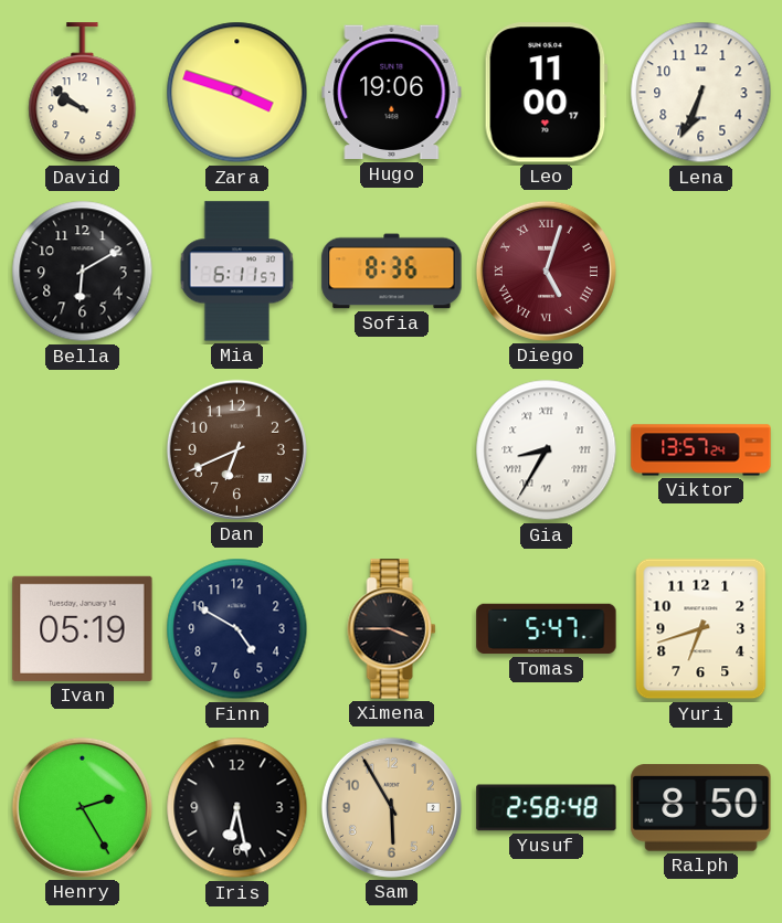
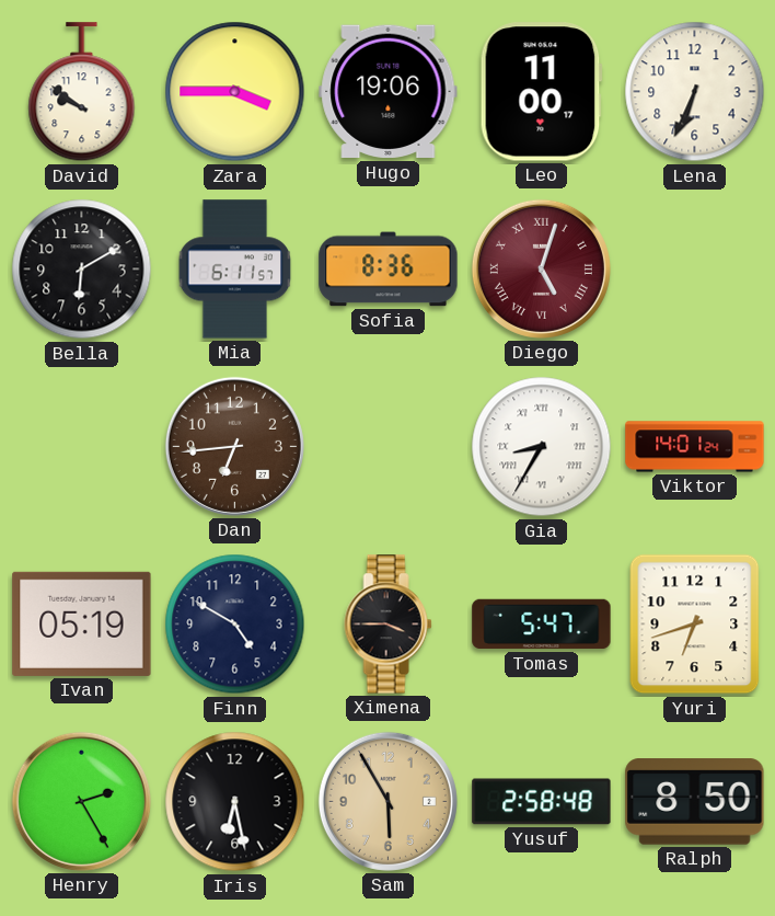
Zara: 3:48 -> 3:45 (235, 92)
Dan: 6:41 -> 6:44 (234, 446)
Viktor: 13:57 -> 14:01 (695, 447)
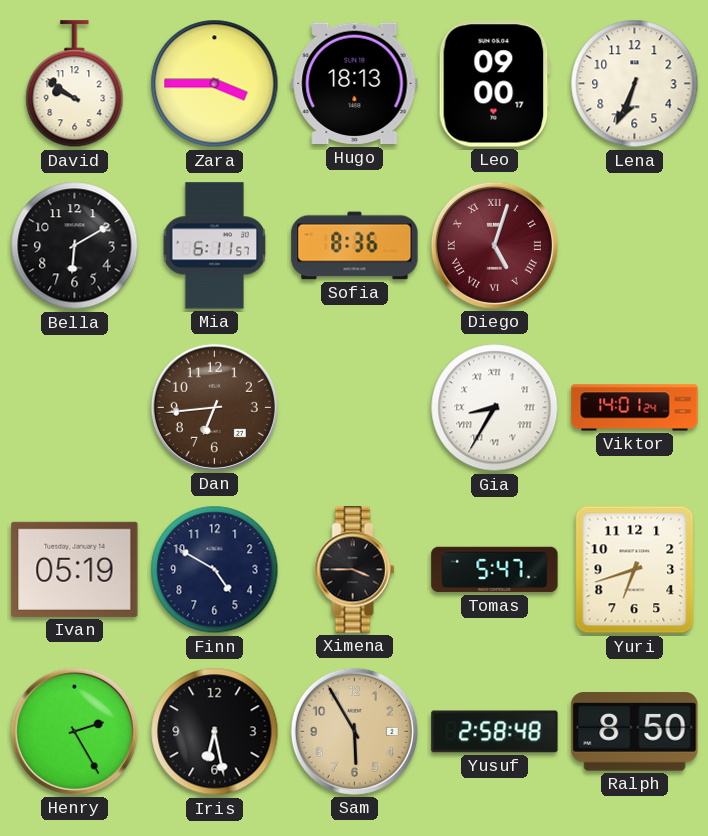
Hugo: 19:06 -> 18:13 (355, 84)
Leo: 11:00 -> 09:00 (494, 84)
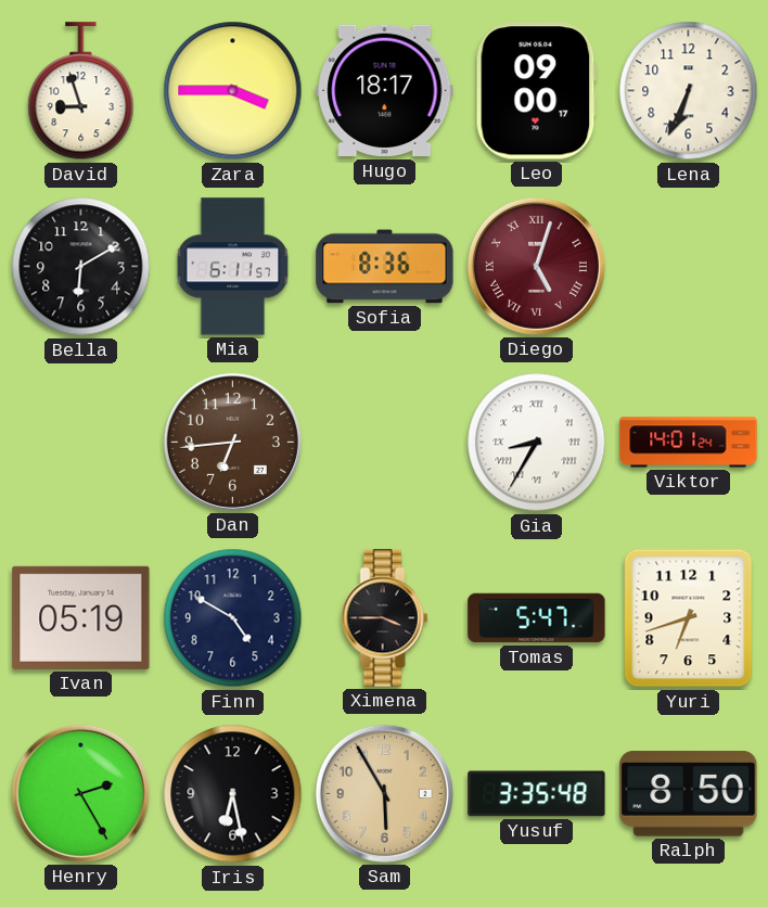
David: 9:51 -> 8:57 (81, 91)
Hugo: 18:13 -> 18:17 (385, 91)
Yusuf: 2:58 -> 3:35 (537, 794)
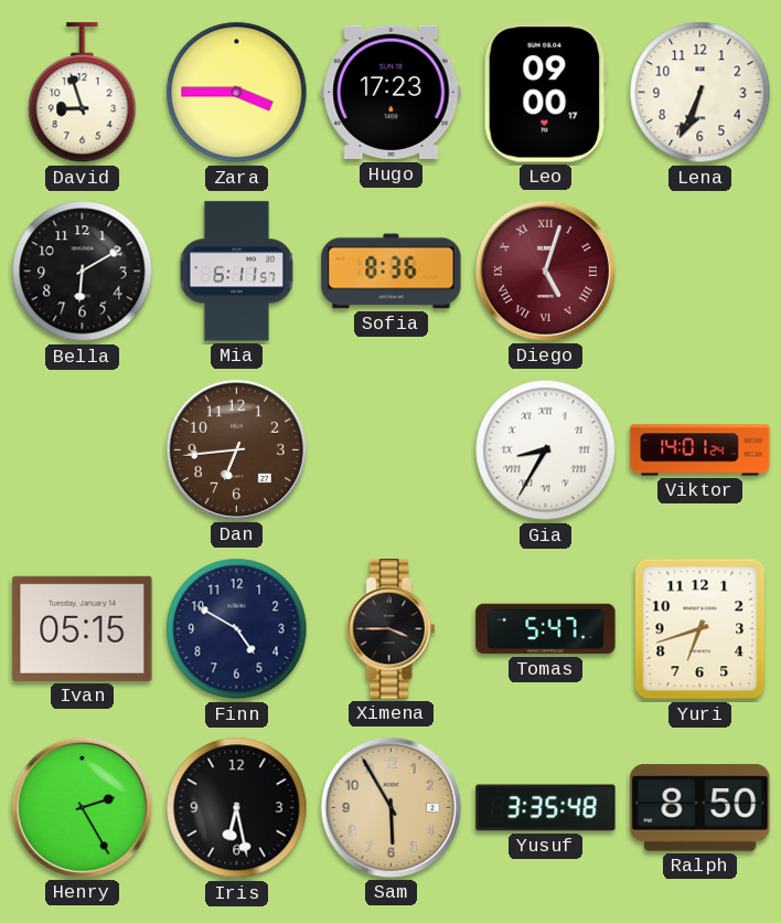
Hugo: 18:17 -> 17:23 (392, 93)
Ivan: 05:19 -> 05:15 (83, 628)
